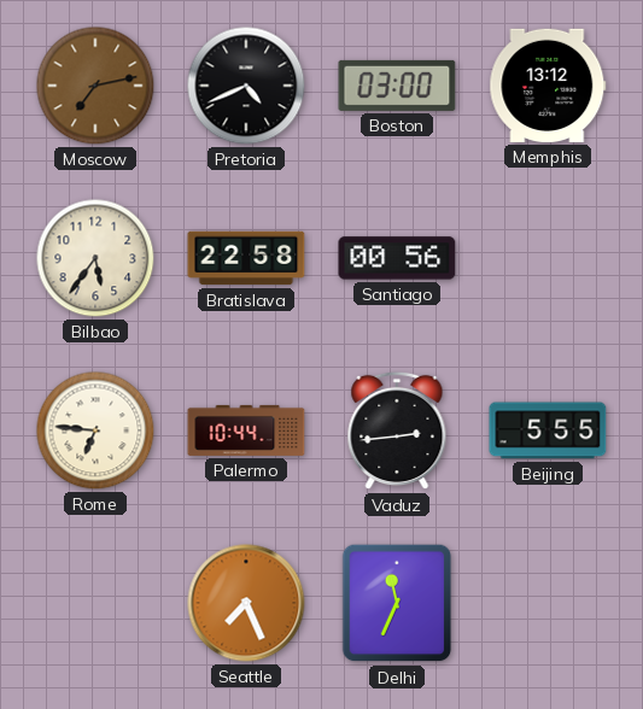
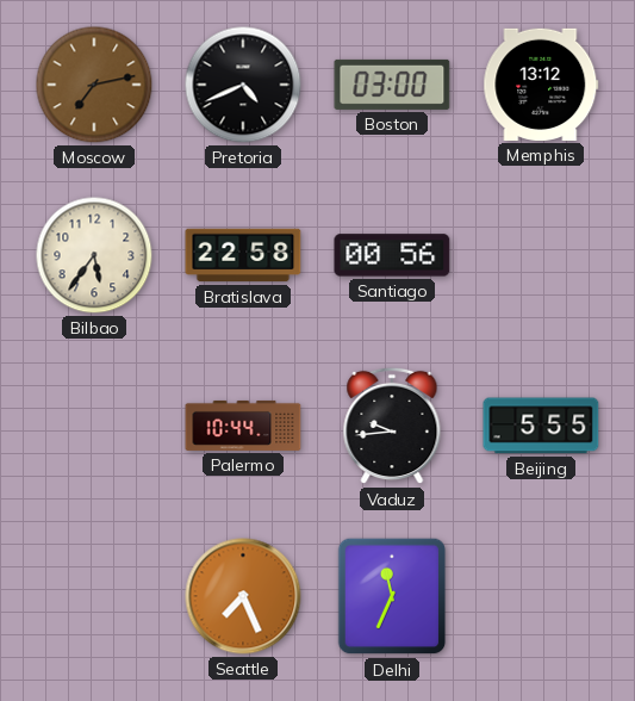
Rome: 6:46 -> none (95, 430)
Vaduz: 2:44 -> 9:44 (392, 426)
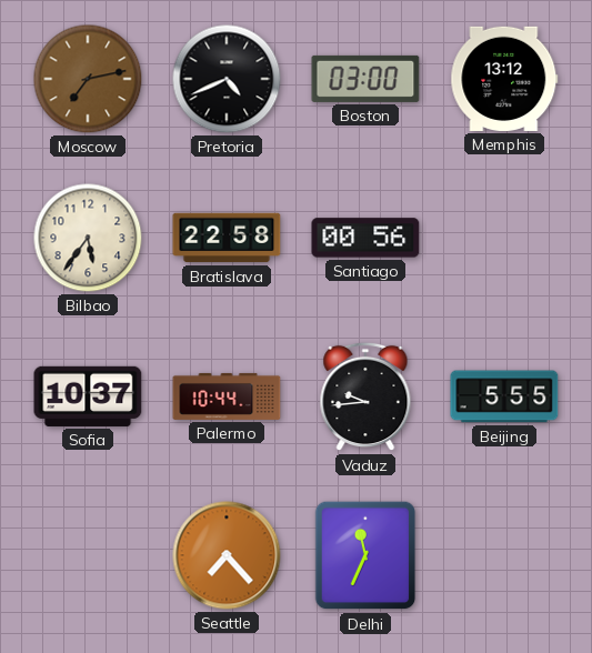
Sofia: none -> 10:37 (88, 396)
Seattle: 7:26 -> 7:23 (227, 555)
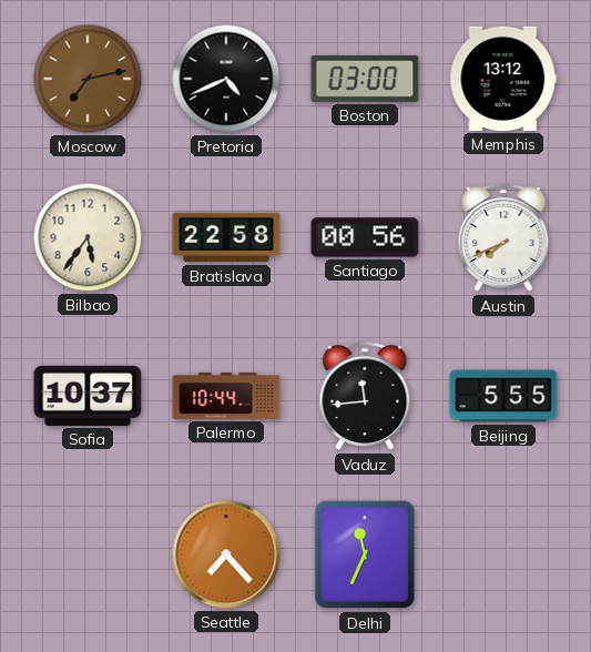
Austin: none -> 7:41 (503, 237)
Vaduz: 9:44 -> 11:44 (365, 396)
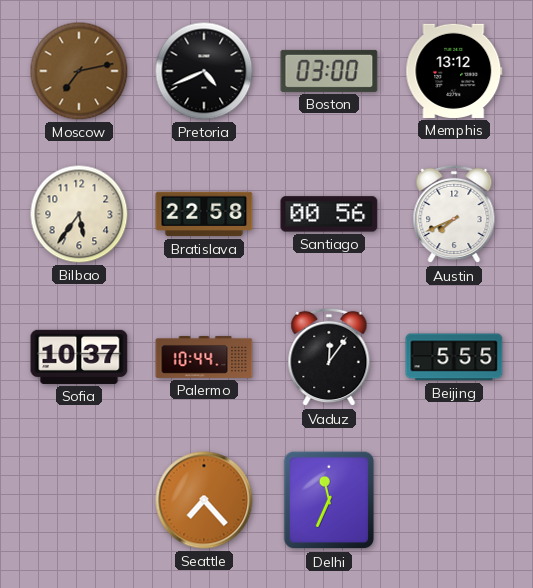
Vaduz: 11:44 -> 12:06 (329, 357)
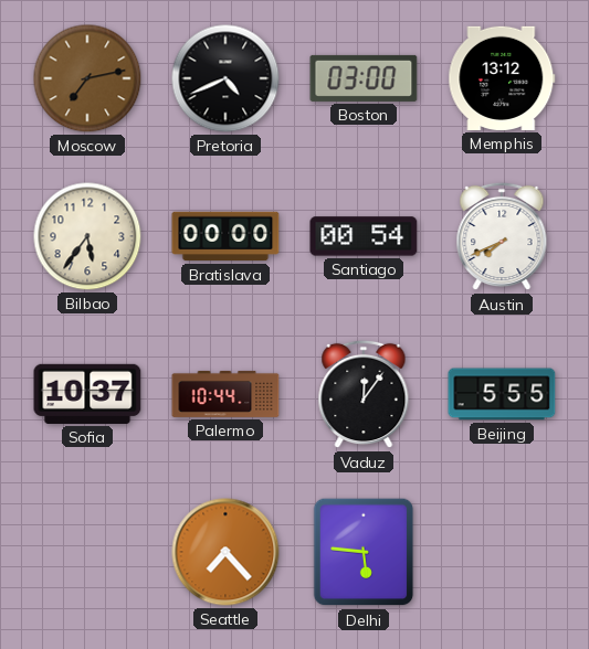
Bratislava: 22:58 -> 00:00 (225, 236)
Santiago: 00:56 -> 00:54 (364, 236)
Delhi: 11:34 -> 5:46 (364, 552)
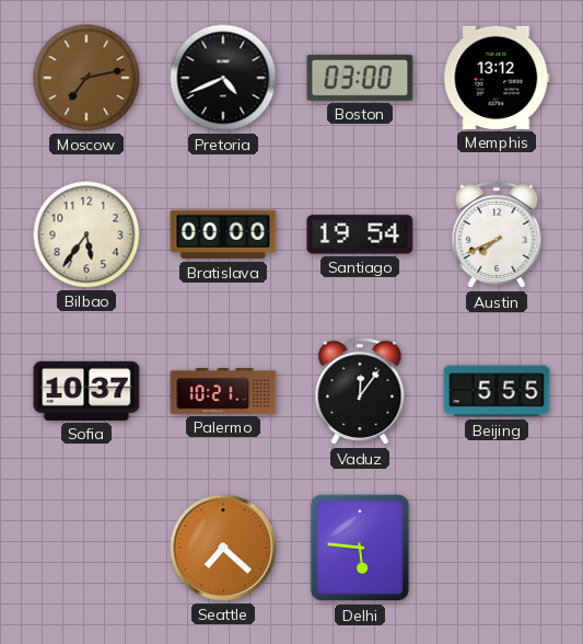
Santiago: 00:54 -> 19:54 (360, 234)
Palermo: 10:44 -> 10:21 (223, 391)
Seattle: 7:23 -> 7:22 (223, 548)
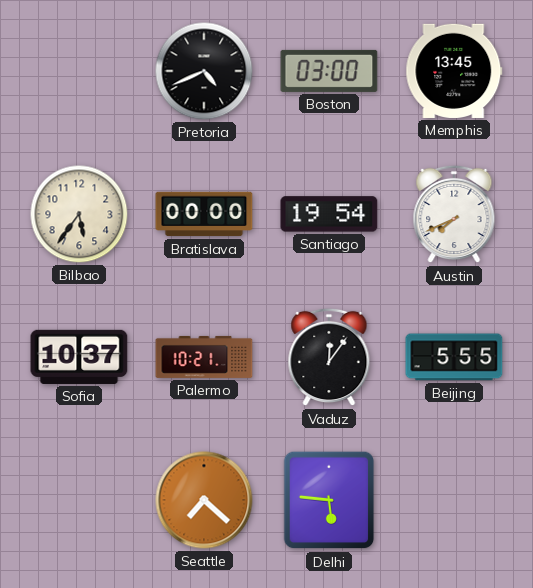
Moscow: 7:13 -> none (86, 78)
Memphis: 13:12 -> 13:45 (454, 71)
